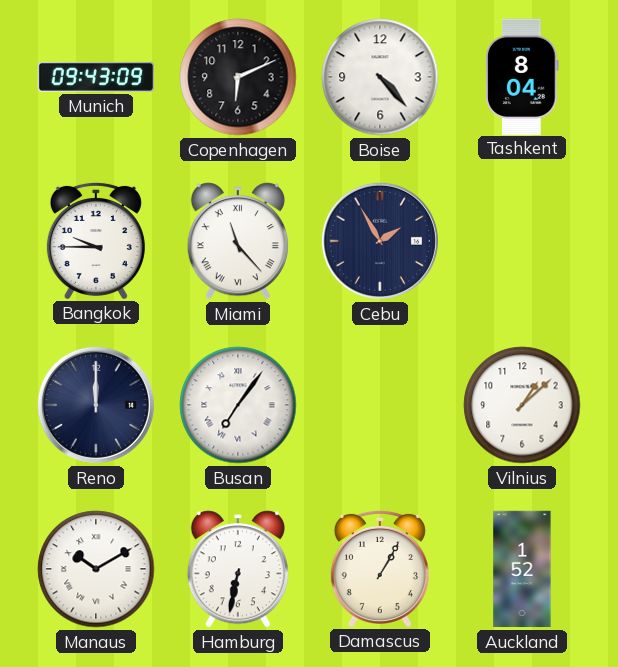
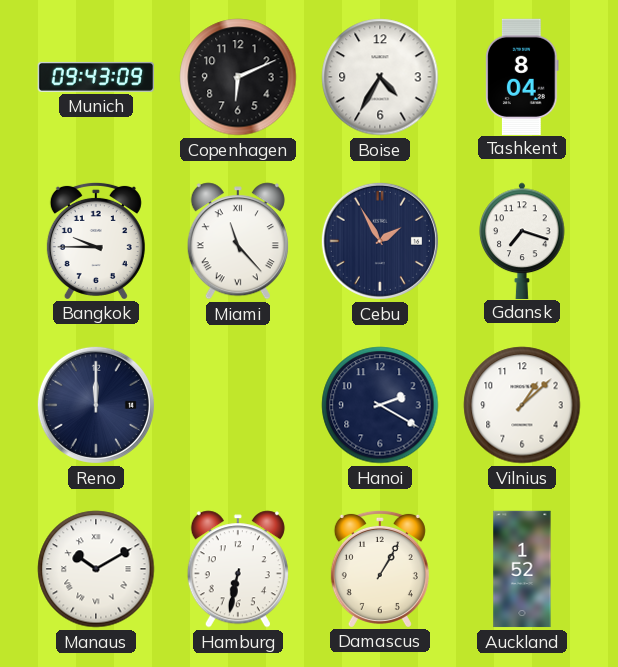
Boise: 4:23 -> 4:35 (380, 77)
Gdansk: none -> 7:18 (522, 240)
Busan: 7:06 -> none (238, 405)
Hanoi: none -> 2:20 (380, 405)
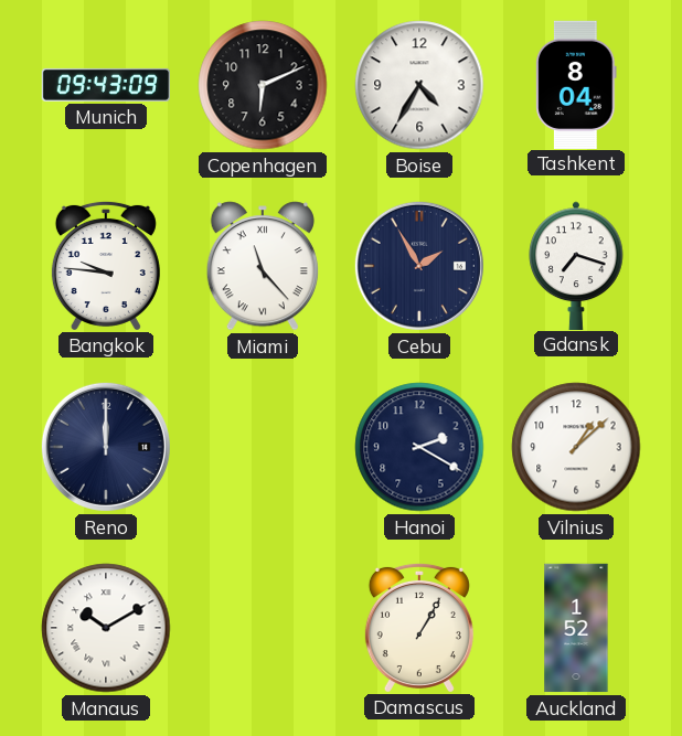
Bangkok: 9:45 -> 9:46 (106, 265)
Hamburg: 6:32 -> none (238, 569)
